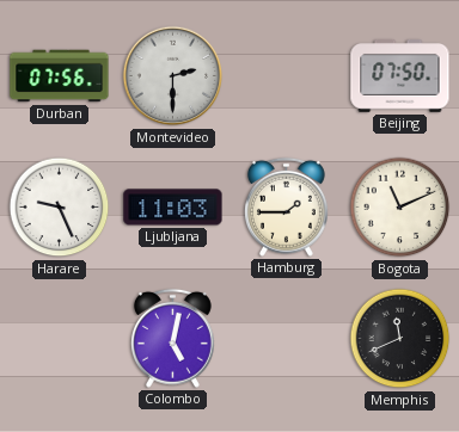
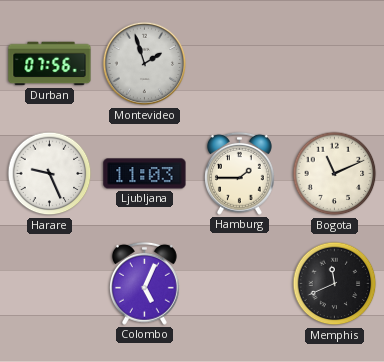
Montevideo: 2:30 -> 1:57 (145, 64)
Beijing: 07:50 -> none (400, 76)
Colombo: 5:02 -> 5:04 (144, 283)
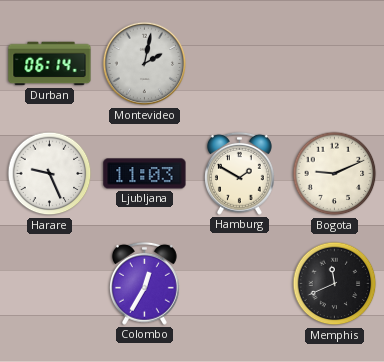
Durban: 07:56 -> 06:14 (50, 64)
Montevideo: 1:57 -> 2:02 (145, 64)
Hamburg: 1:45 -> 1:50 (239, 173)
Bogota: 11:11 -> 9:11 (335, 174)
Colombo: 5:04 -> 12:35 (144, 283)
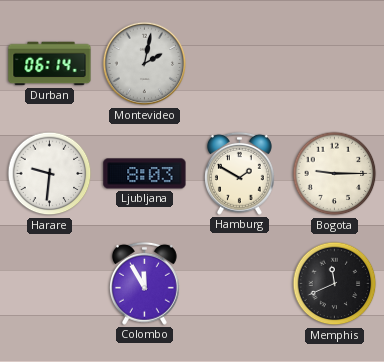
Harare: 9:26 -> 9:31 (50, 174)
Ljubljana: 11:03 -> 8:03 (145, 174)
Bogota: 9:11 -> 9:15 (335, 174)
Colombo: 12:35 -> 11:55 (144, 283)
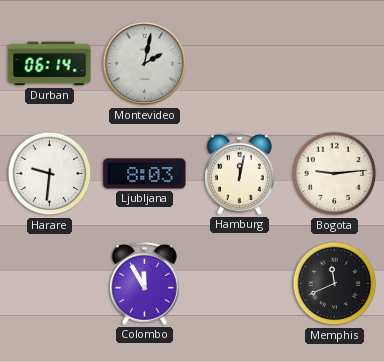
Hamburg: 1:50 -> 12:02 (239, 173)
Bogota: 9:15 -> 9:14 (335, 174)
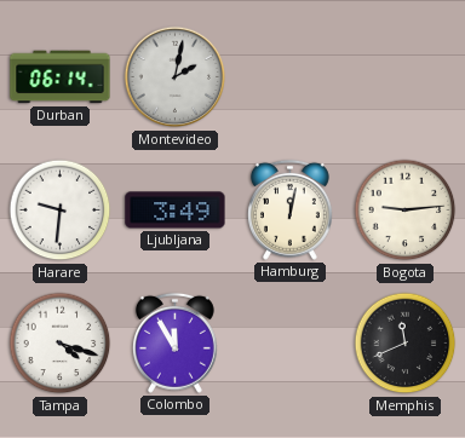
Ljubljana: 8:03 -> 3:49 (176, 211)
Tampa: none -> 4:18 (61, 344)
